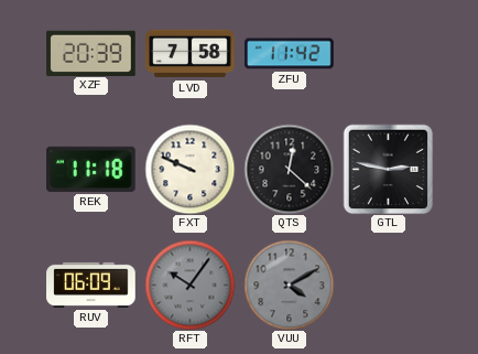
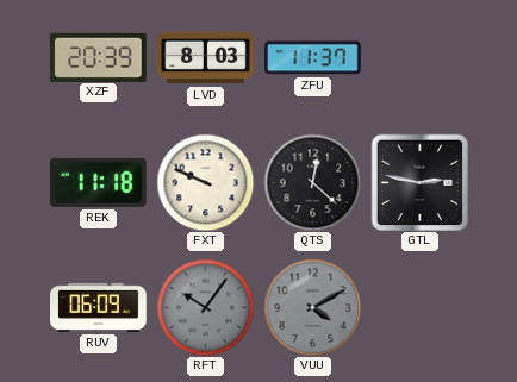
LVD: 7:58 -> 8:03 (206, 58)
ZFU: 11:42 -> 11:37 (313, 58)
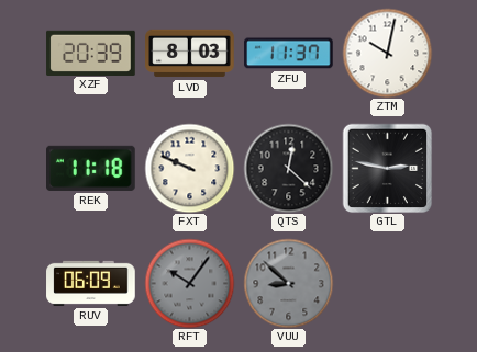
ZTM: none -> 10:02 (387, 53)
VUU: 4:10 -> 8:52 (288, 283)
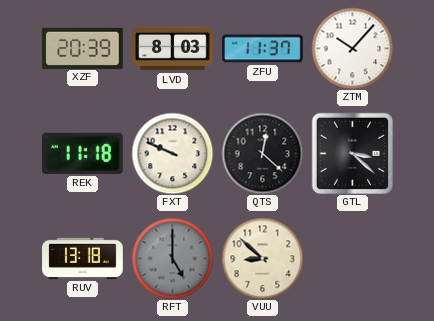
ZTM: 10:02 -> 10:07 (352, 48)
GTL: 2:47 -> 3:22 (352, 153)
RUV: 06:09 -> 13:18 (83, 258)
RFT: 10:06 -> 5:00 (172, 258)
VUU dial: grey -> cream (262, 258)
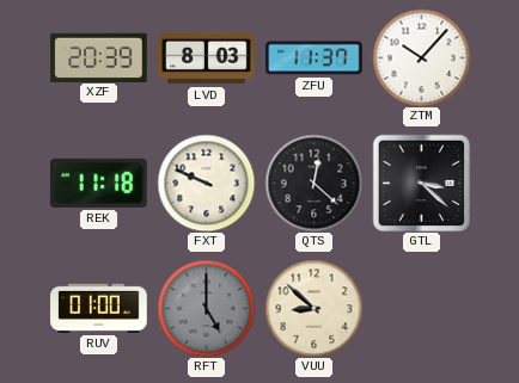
RUV: 13:18 -> 01:00 (99, 308)
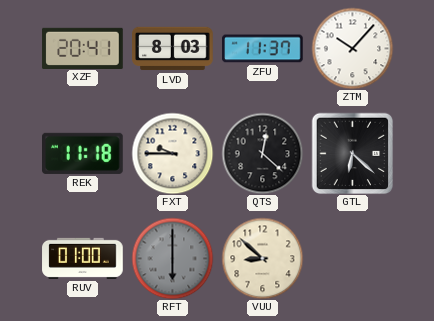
XZF: 20:39 -> 20:41 (83, 48)
FXT: 9:49 -> 9:45 (172, 153)
GTL: 3:22 -> 6:22 (352, 153)
RFT: 5:00 -> 6:00 (172, 258)
